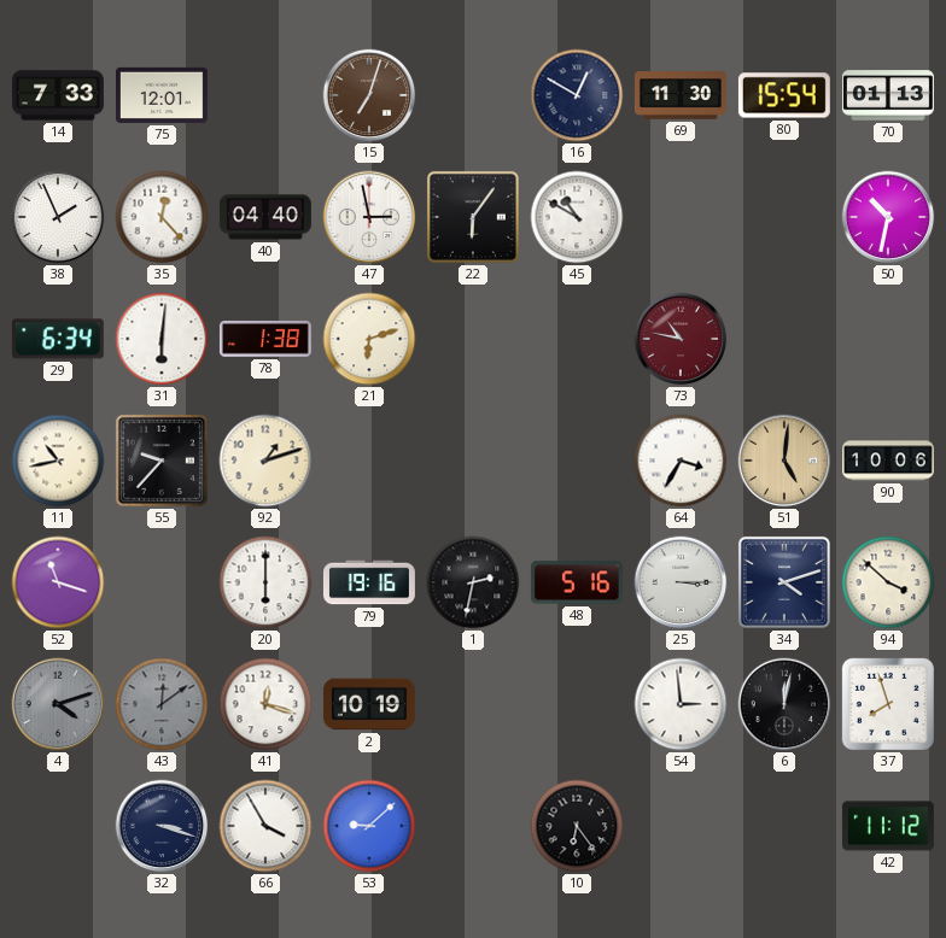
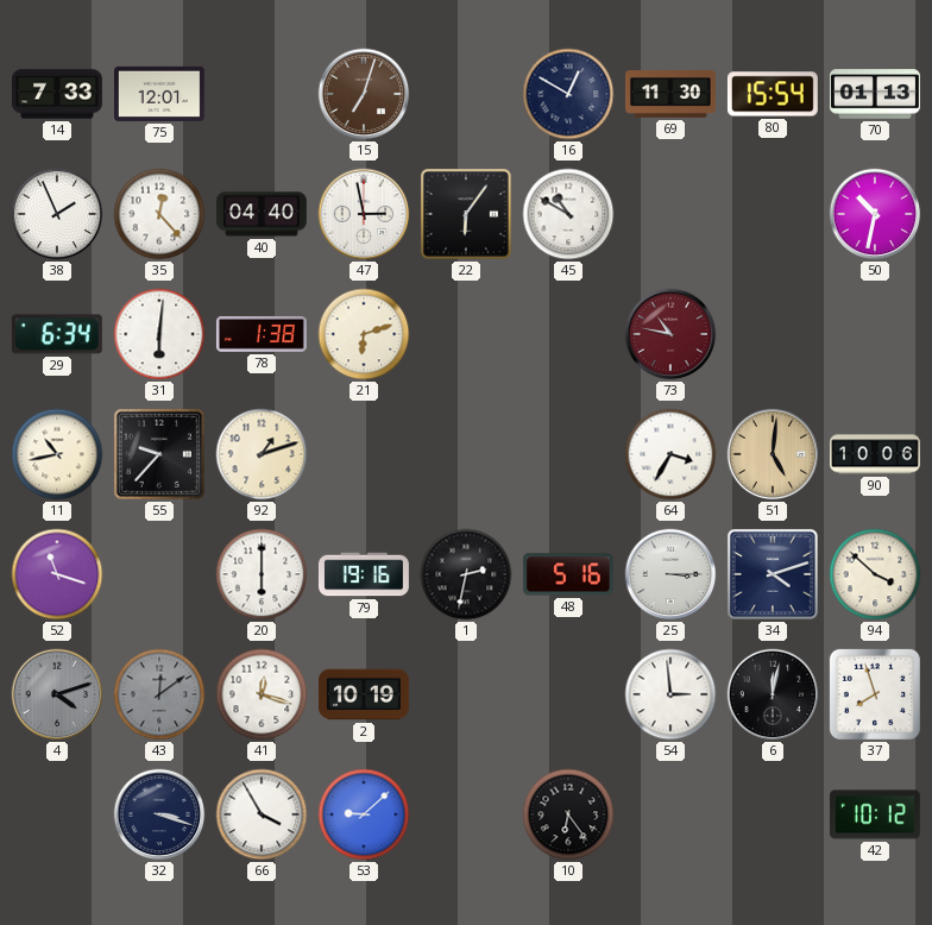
42: 11:12 -> 10:12 (875, 814)
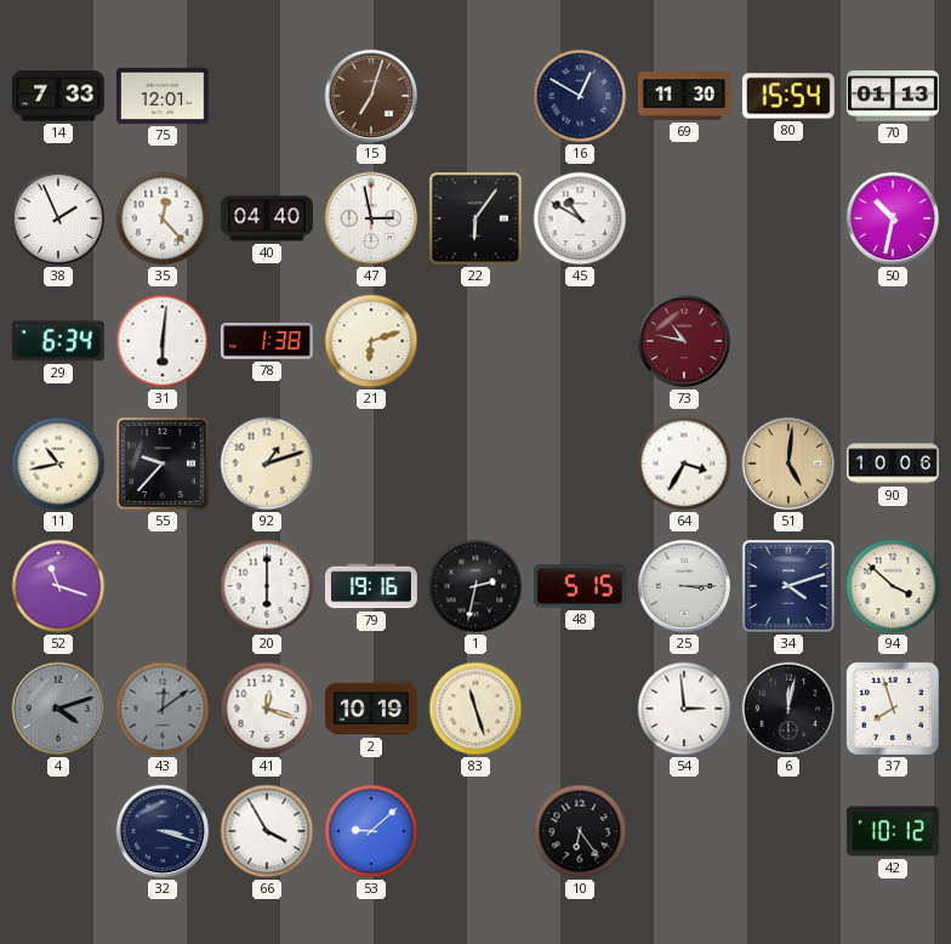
48: 5:16 -> 5:15 (580, 586)
83: none -> 11:27 (475, 709)
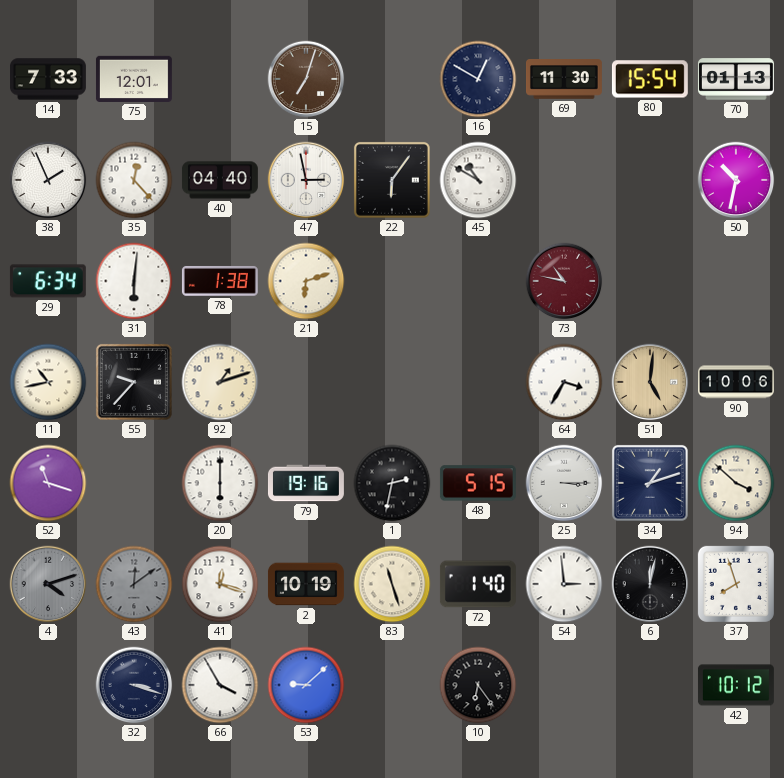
34: 4:12 -> 1:12 (650, 483)
72: none -> 1:40 (478, 584)
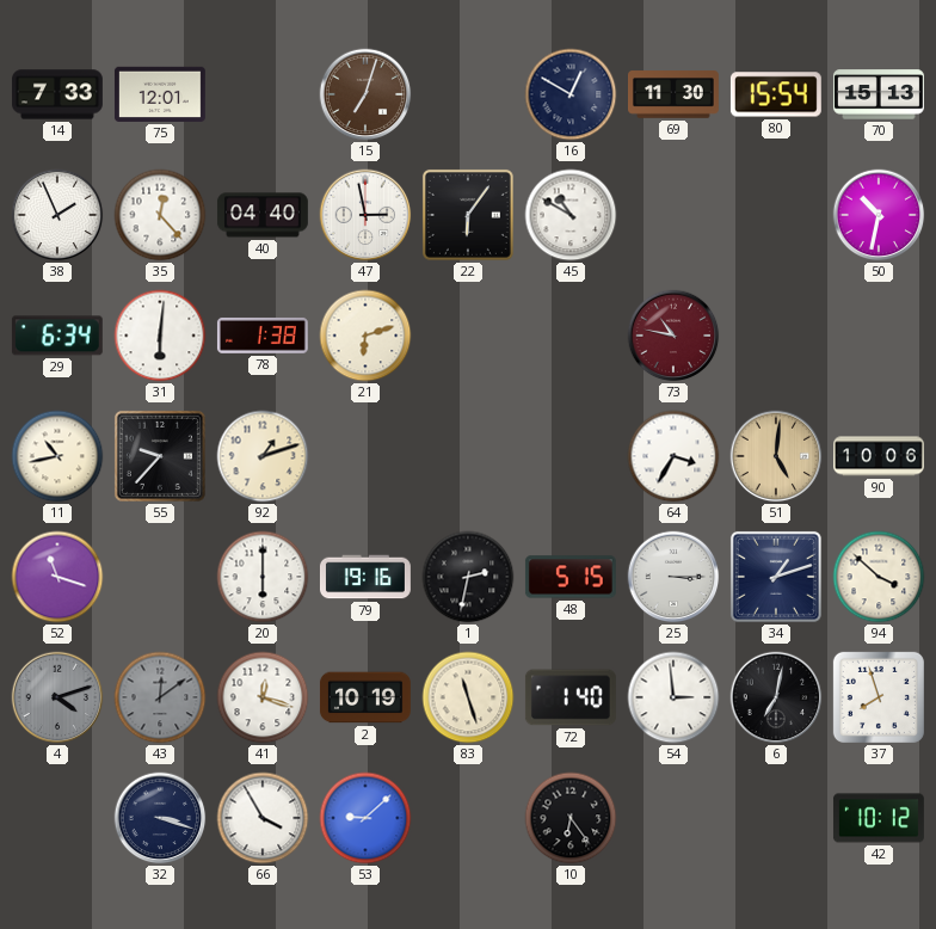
70: 01:13 -> 15:13 (879, 94)
6: 12:02 -> 7:02 (776, 697)
